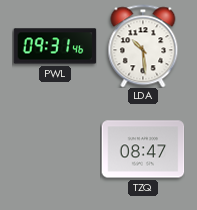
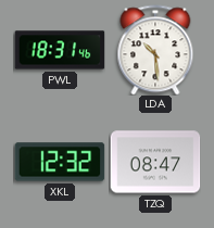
PWL: 09:31 -> 18:31 (60, 50)
XKL: none -> 12:32 (60, 162)
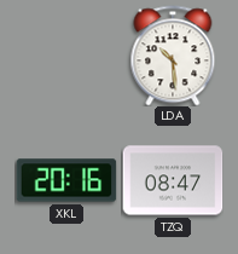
PWL: 18:31 -> none (60, 50)
XKL: 12:32 -> 20:16 (66, 180)
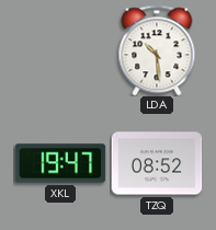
XKL: 20:16 -> 19:47 (60, 163)
TZQ: 08:47 -> 08:52 (157, 163)
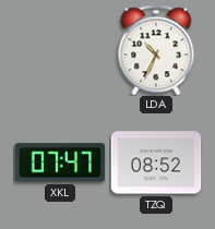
LDA: 10:29 -> 10:34 (156, 50)
XKL: 19:47 -> 07:47 (60, 162)
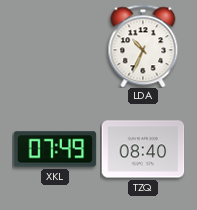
XKL: 07:47 -> 07:49 (55, 149)
TZQ: 08:52 -> 08:40 (143, 149)
